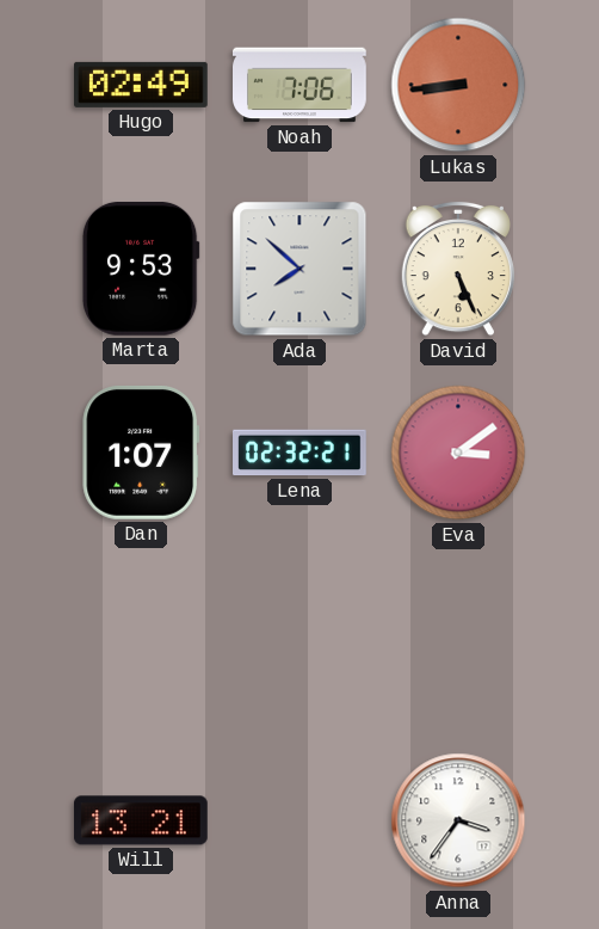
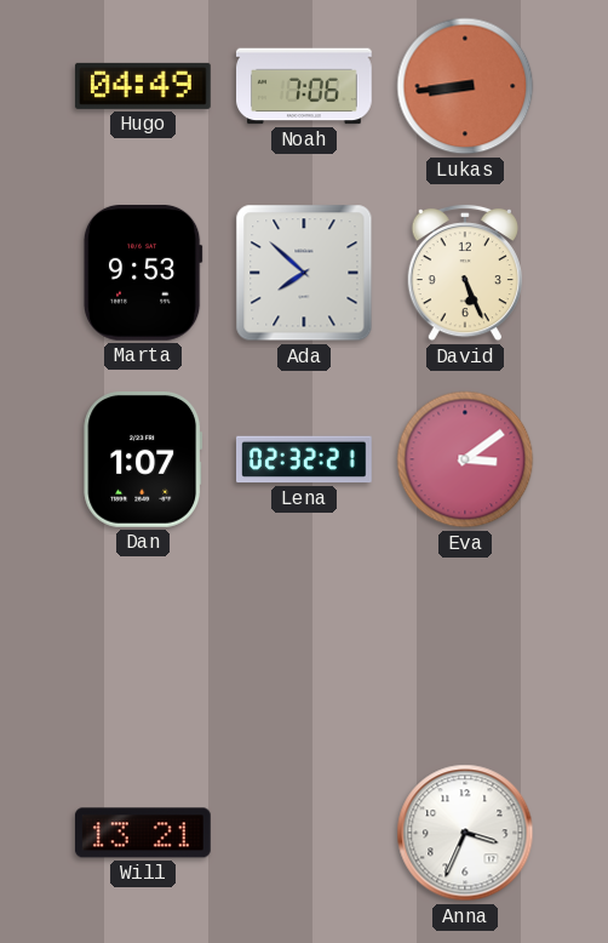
Hugo: 02:49 -> 04:49 (143, 86)
Anna: 3:36 -> 3:34 (465, 833)
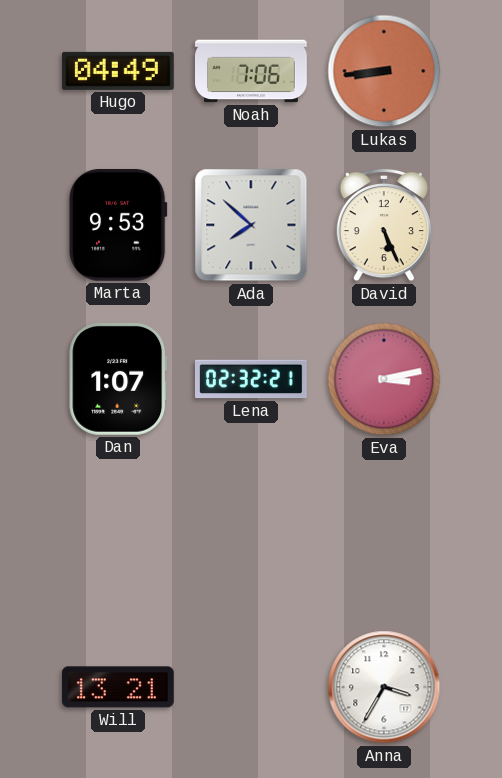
Eva: 3:09 -> 3:13 (384, 379)
Anna: 3:34 -> 3:35 (384, 687)
